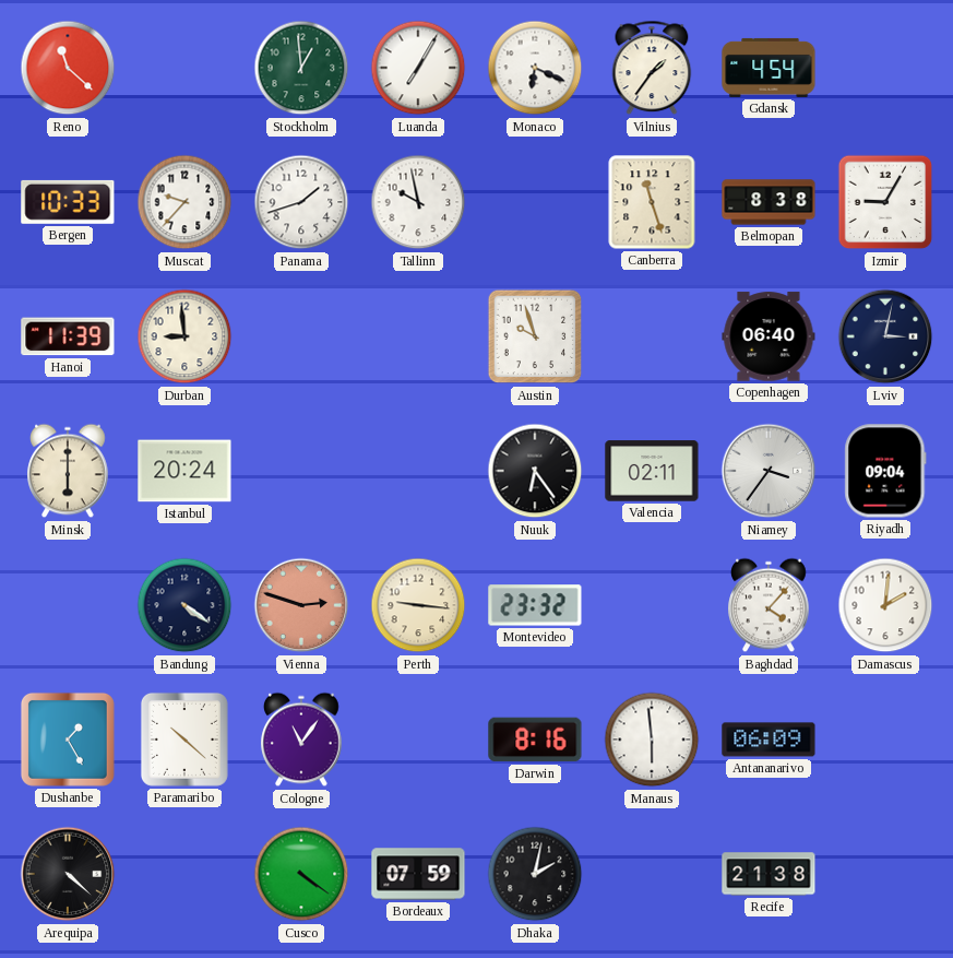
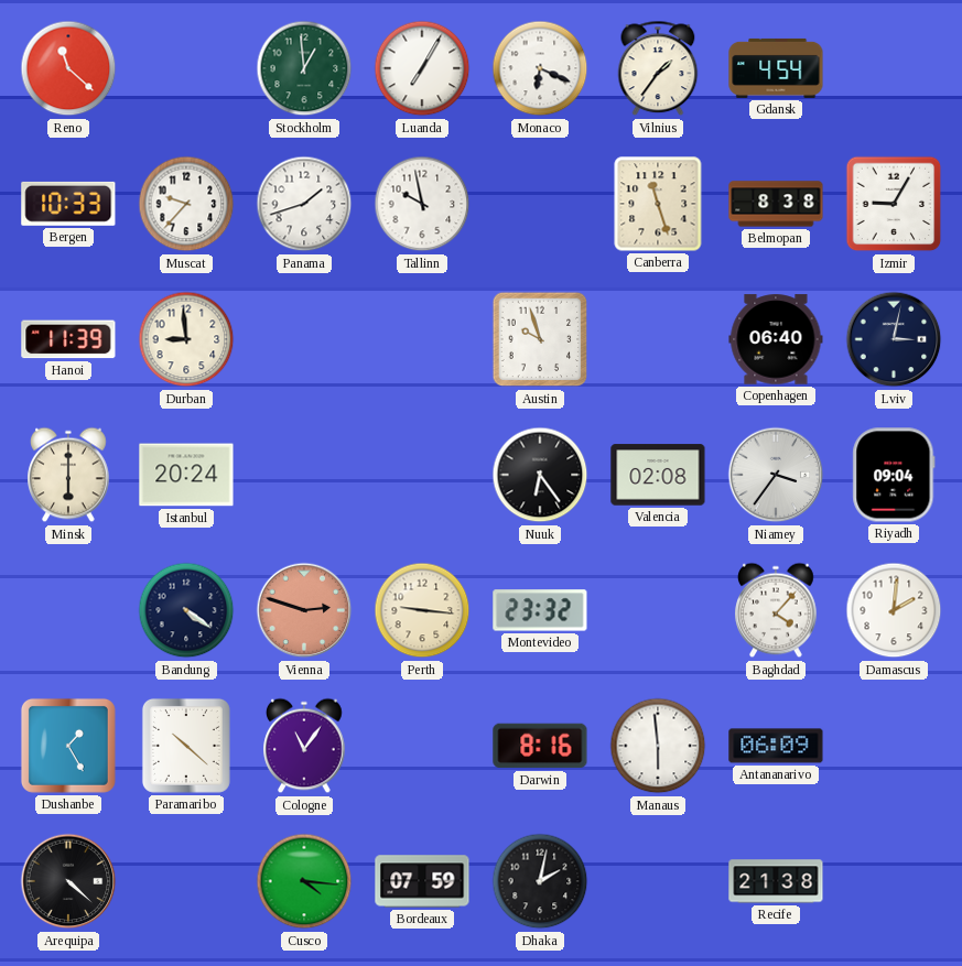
Valencia: 02:11 -> 02:08 (658, 475)
Cusco: 4:21 -> 4:16 (304, 881)
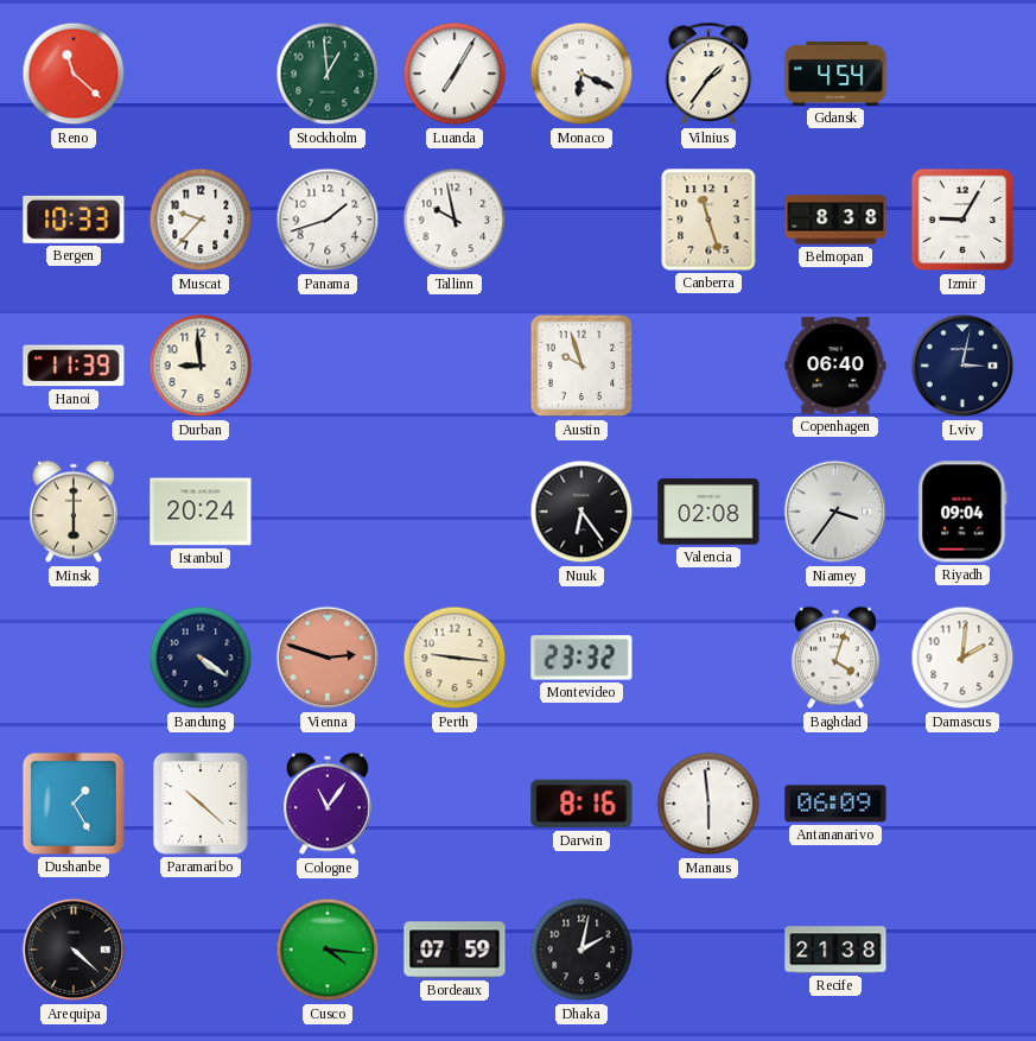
Baghdad: 4:07 -> 4:03 (835, 658)
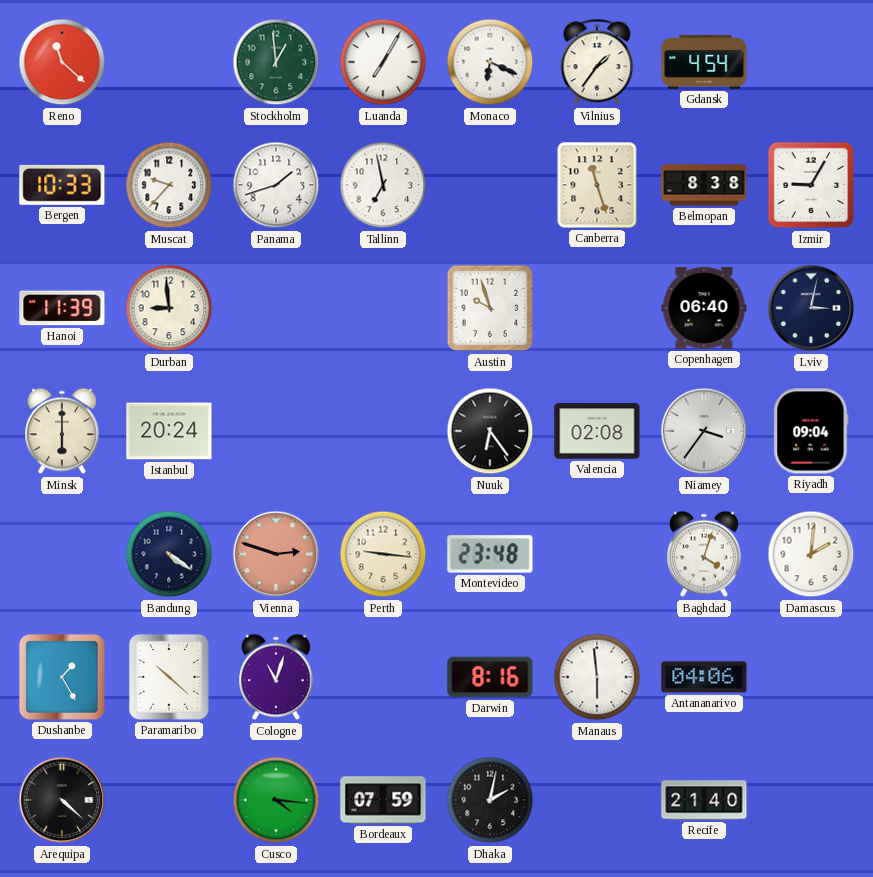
Tallinn: 9:58 -> 6:58 (383, 185)
Montevideo: 23:32 -> 23:48 (490, 554)
Cologne: 11:06 -> 11:03 (276, 677)
Antananarivo: 06:09 -> 04:06 (704, 677)
Recife: 21:38 -> 21:40 (704, 800)
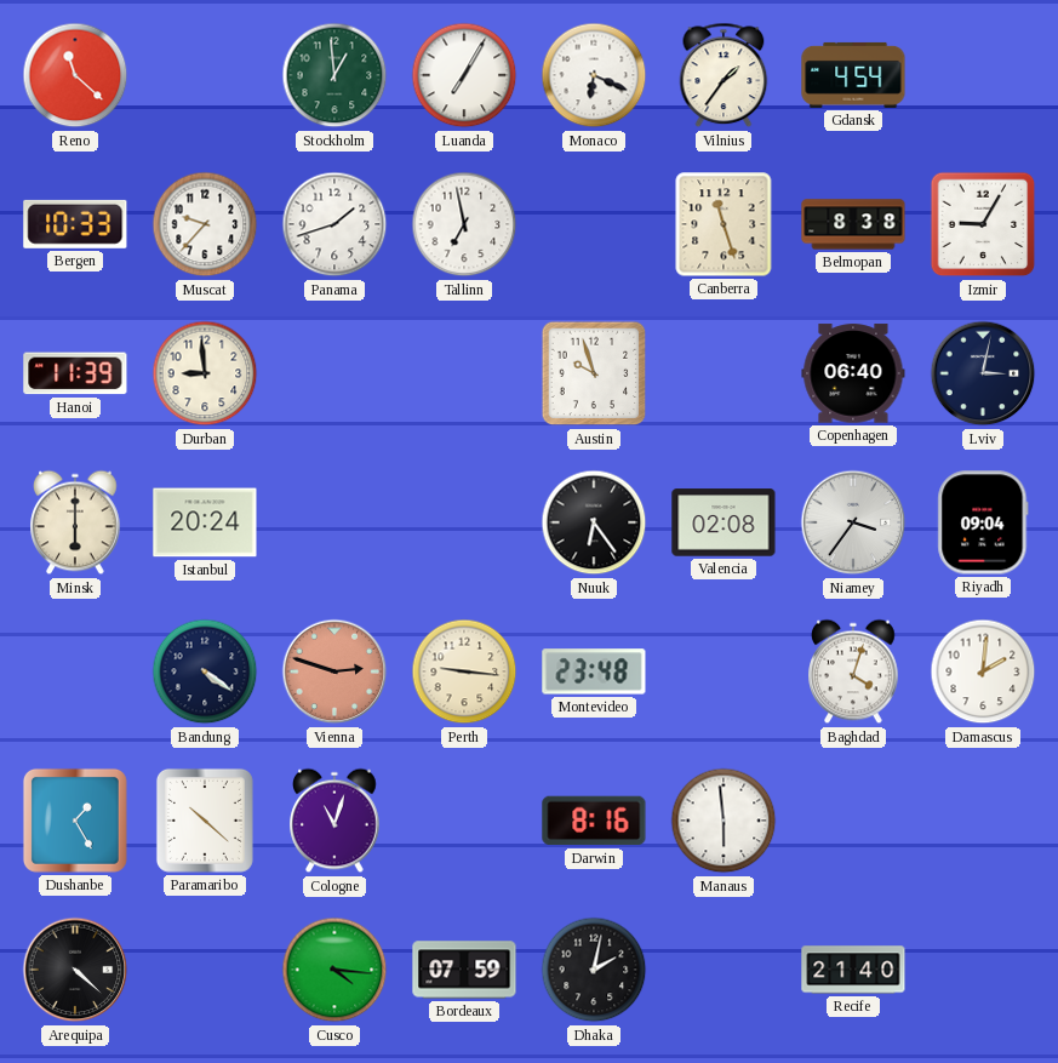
Antananarivo: 04:06 -> none (704, 677)
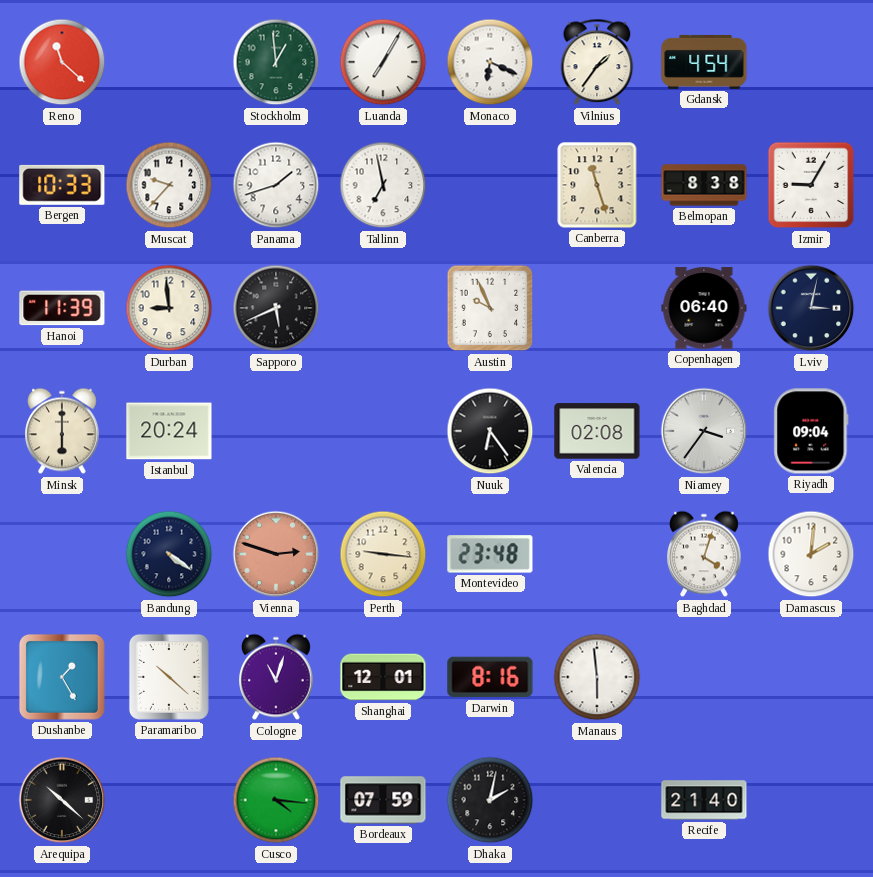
Sapporo: none -> 5:41 (276, 308)
Austin: 9:57 -> 9:56 (490, 308)
Shanghai: none -> 12:01 (383, 677)
Arequipa: 4:22 -> 10:22 (62, 800)
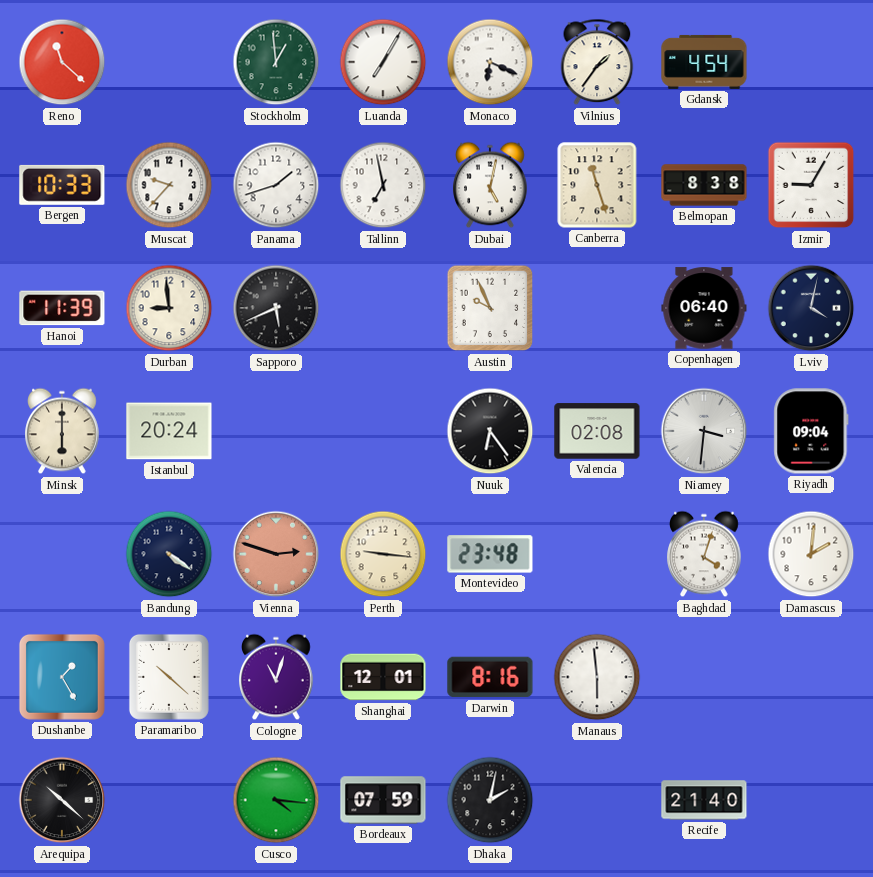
Dubai: none -> 5:02 (490, 185)
Lviv: 3:02 -> 4:02 (811, 308)
Niamey: 3:36 -> 3:31 (704, 431)
